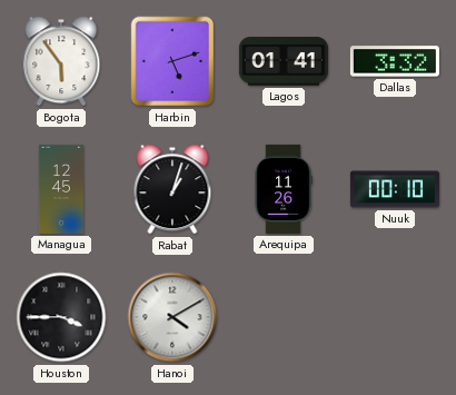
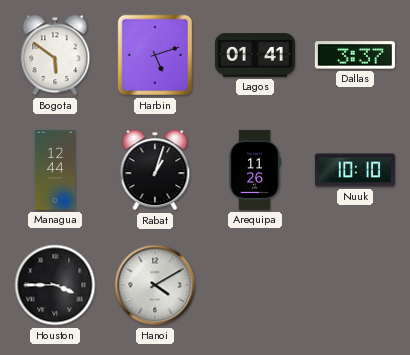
Bogota: 5:54 -> 5:51 (55, 55)
Dallas: 3:32 -> 3:37 (355, 55)
Managua: 12:45 -> 12:44 (55, 170)
Nuuk: 00:10 -> 10:10 (355, 170)
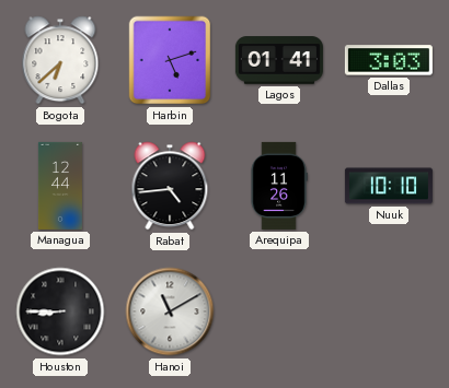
Bogota: 5:51 -> 6:38 (60, 60)
Dallas: 3:37 -> 3:03 (389, 60)
Rabat: 1:03 -> 4:44 (170, 186)
Houston: 3:45 -> 8:45 (60, 311)
Hanoi: 4:10 -> 11:10 (170, 311)
